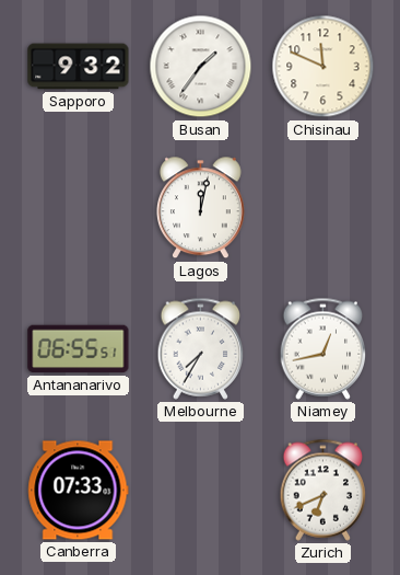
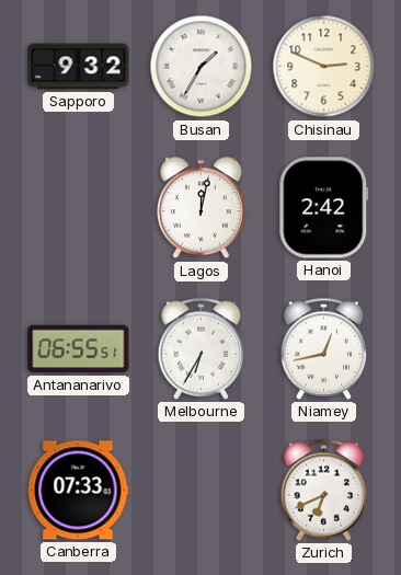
Busan: 1:36 -> 1:35 (202, 67)
Chisinau: 11:49 -> 2:49 (324, 67)
Hanoi: none -> 2:42 (324, 208)
Melbourne: 7:35 -> 6:35 (202, 348)
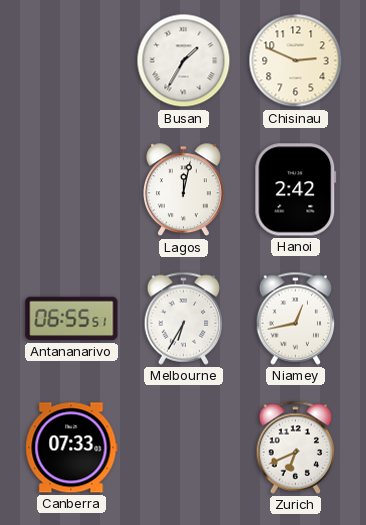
Sapporo: 9:32 -> none (79, 67)
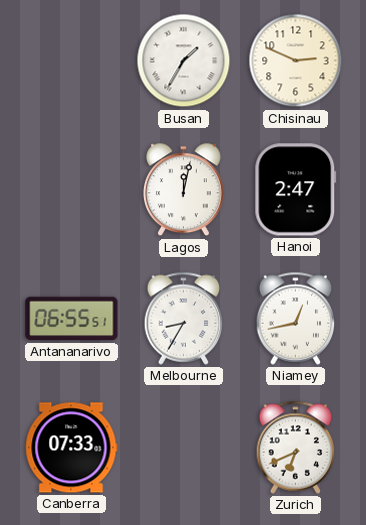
Hanoi: 2:42 -> 2:47 (296, 190)
Melbourne: 6:35 -> 8:35 (184, 318)
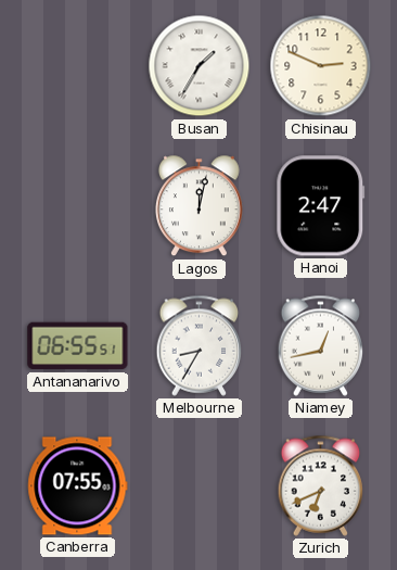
Canberra: 07:33 -> 07:55 (78, 486)
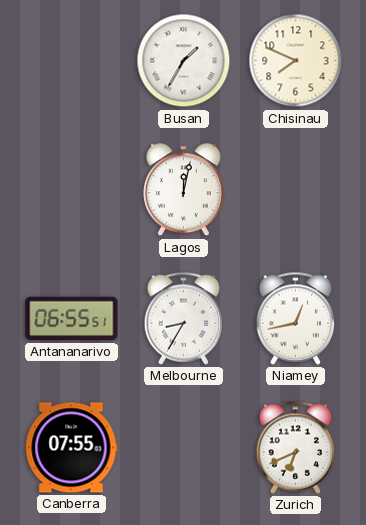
Chisinau: 2:49 -> 7:49 (296, 61)
Hanoi: 2:47 -> none (321, 206)
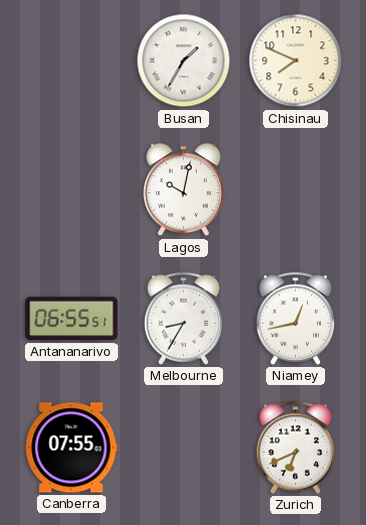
Lagos: 12:02 -> 10:02 (183, 190)
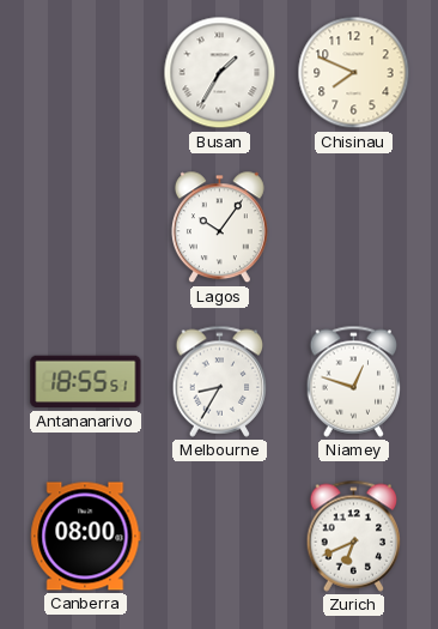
Lagos: 10:02 -> 10:06 (219, 228)
Antananarivo: 06:55 -> 18:55 (86, 382)
Niamey: 12:43 -> 12:48 (354, 381)
Canberra: 07:55 -> 08:00 (86, 537)
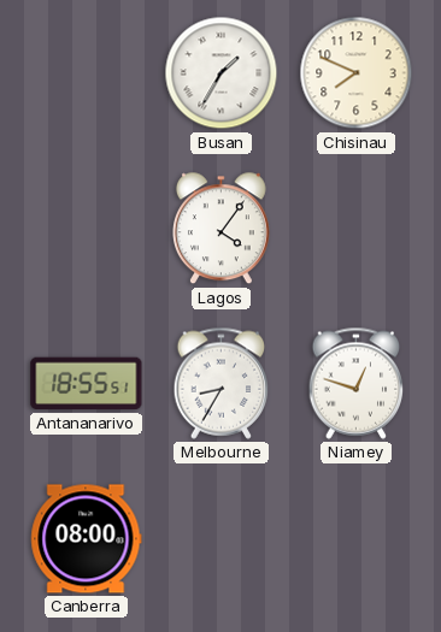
Lagos: 10:06 -> 4:06 (220, 229)
Zurich: 6:41 -> none (354, 536)
